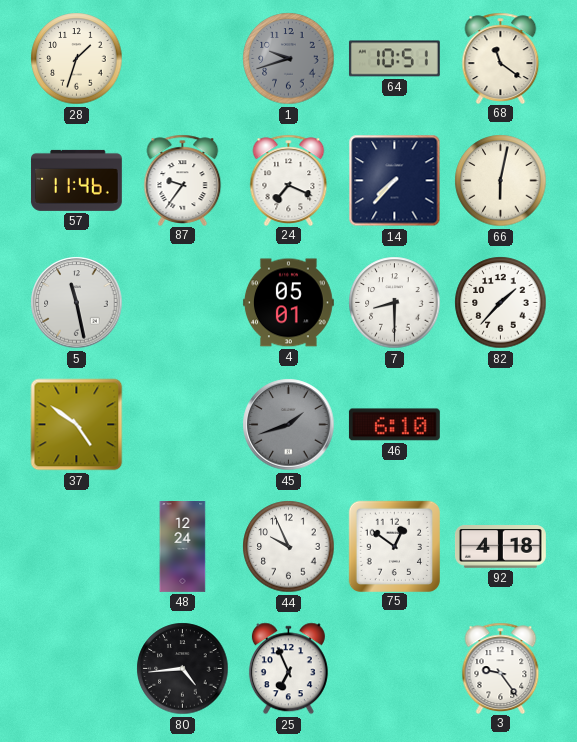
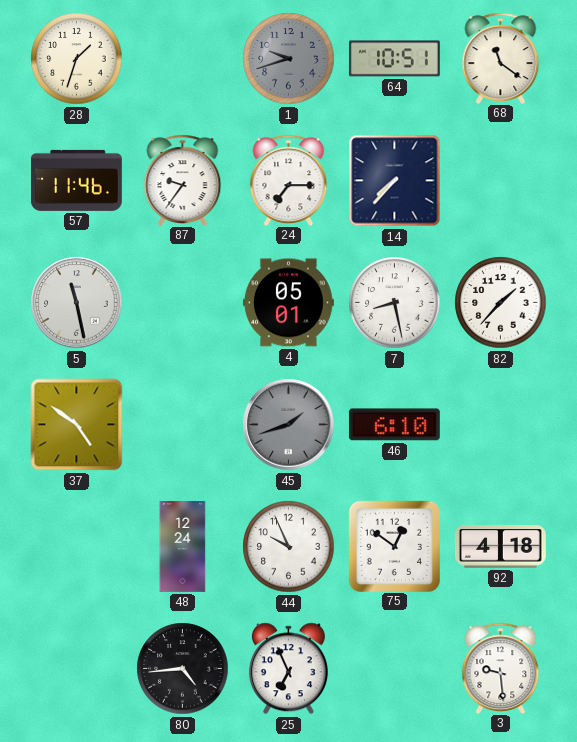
24: 7:19 -> 7:15 (289, 180)
66: 6:02 -> none (501, 181)
7: 8:30 -> 8:28 (395, 303)
3: 9:24 -> 9:29 (501, 668)
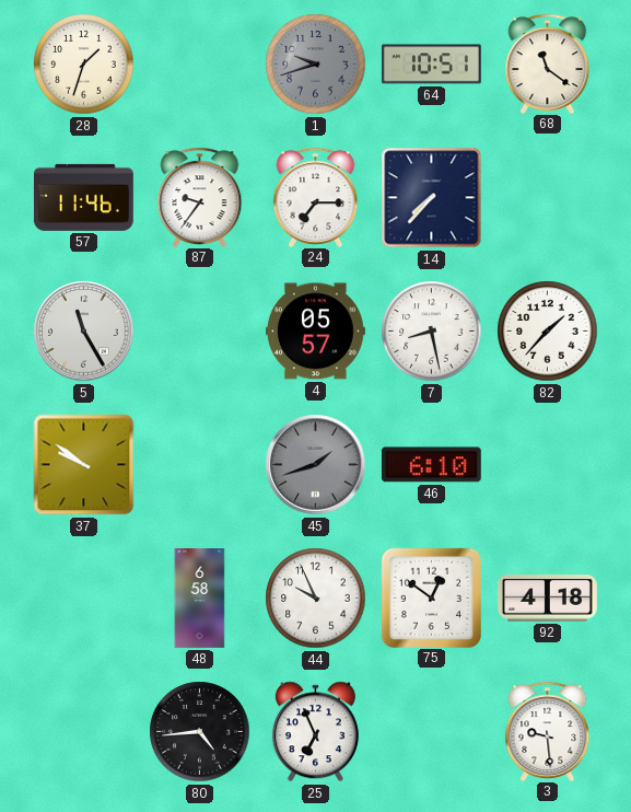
5: 11:28 -> 11:25 (84, 332)
4: 05:01 -> 05:57 (315, 332)
37: 4:51 -> 9:51 (84, 465)
48: 12:24 -> 6:58 (200, 599)
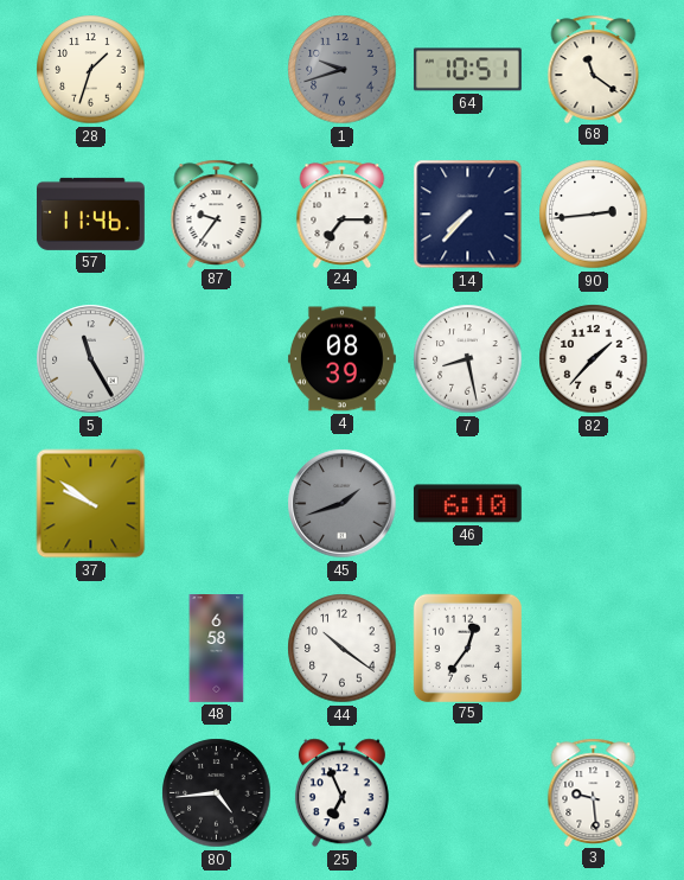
90: none -> 2:44 (594, 215)
4: 05:57 -> 08:39 (341, 359)
44: 9:56 -> 10:21 (343, 649)
75: 12:51 -> 12:36 (467, 648)
92: 4:18 -> none (548, 599)
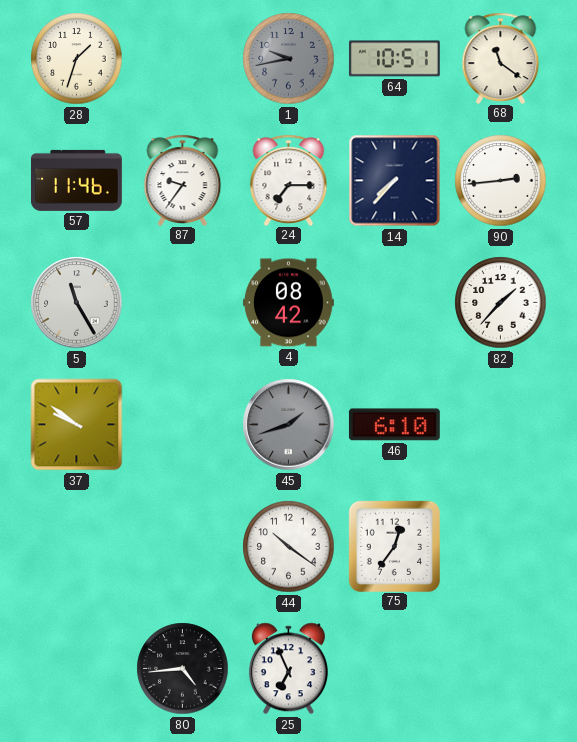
1: 9:42 -> 9:43 (289, 59)
4: 08:39 -> 08:42 (288, 303)
7: 8:28 -> none (468, 359)
48: 6:58 -> none (217, 649)
3: 9:29 -> none (594, 792)
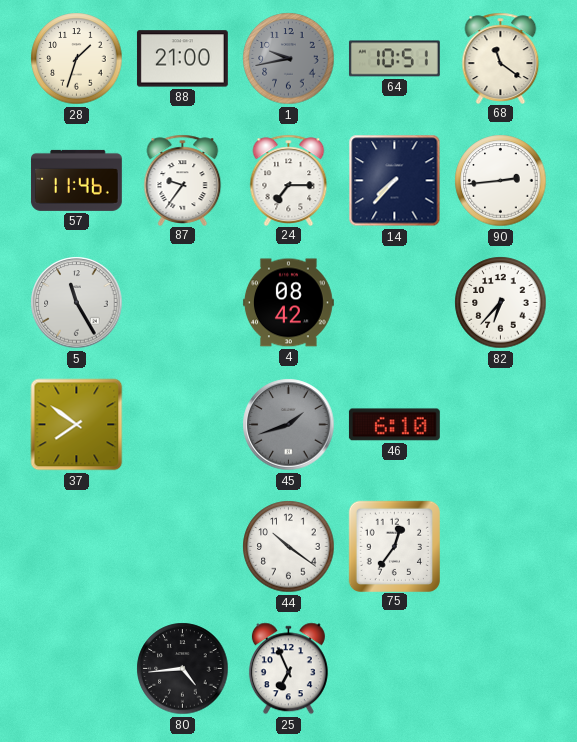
88: none -> 21:00 (182, 59)
82: 1:37 -> 6:37 (501, 303)
37: 9:51 -> 7:51 (77, 425)
